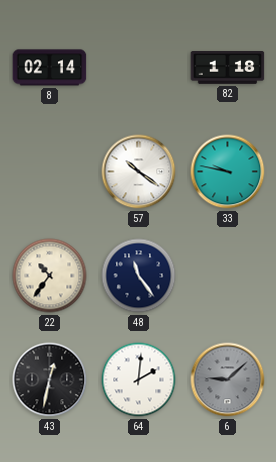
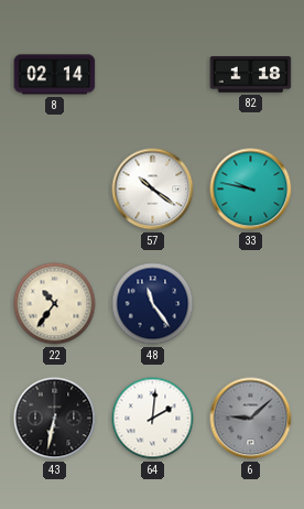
43: 12:32 -> 6:32 (55, 419)
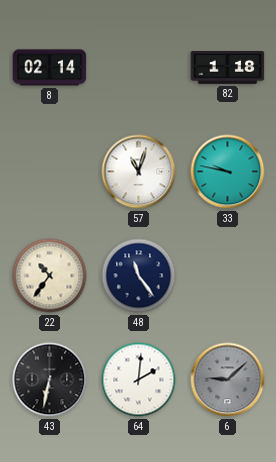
57: 10:21 -> 11:03 (139, 172)
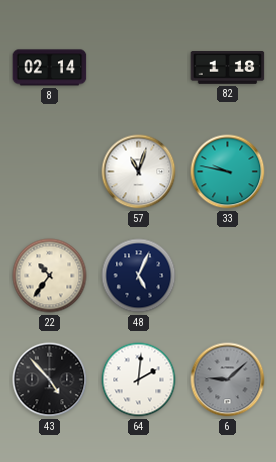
48: 11:24 -> 5:04 (139, 276)
43: 6:32 -> 4:53 (50, 380)
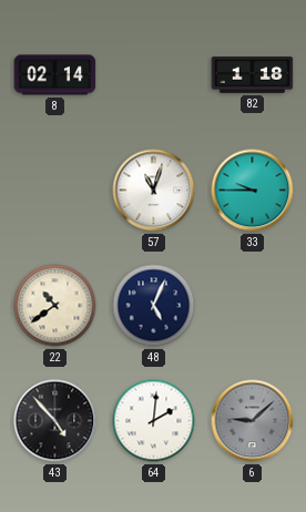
33: 9:47 -> 9:45 (253, 191)
22: 10:36 -> 10:39 (55, 306)
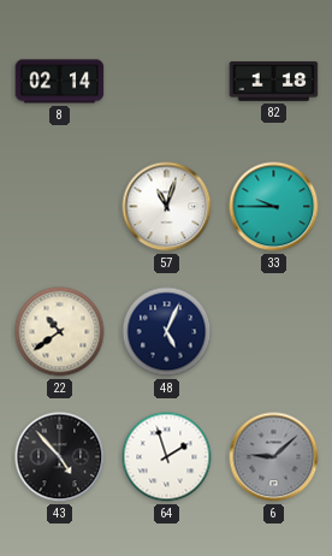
64: 2:01 -> 1:57 (167, 457)
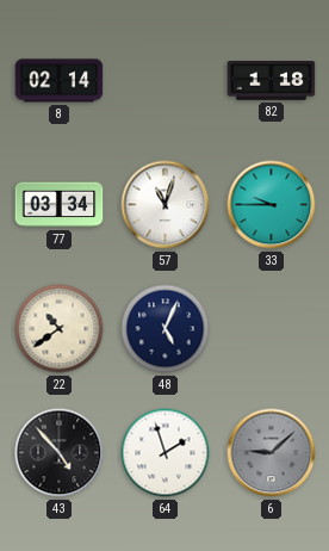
77: none -> 03:34 (60, 205)
